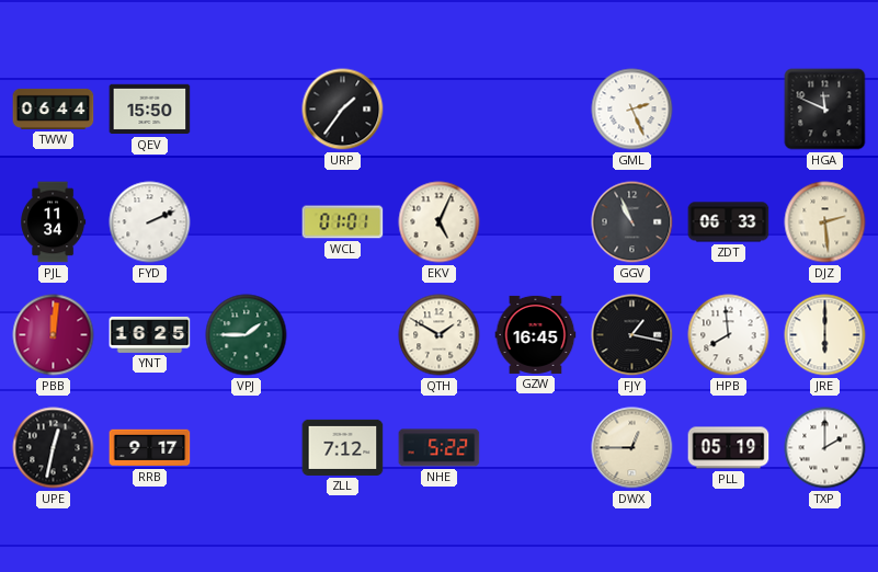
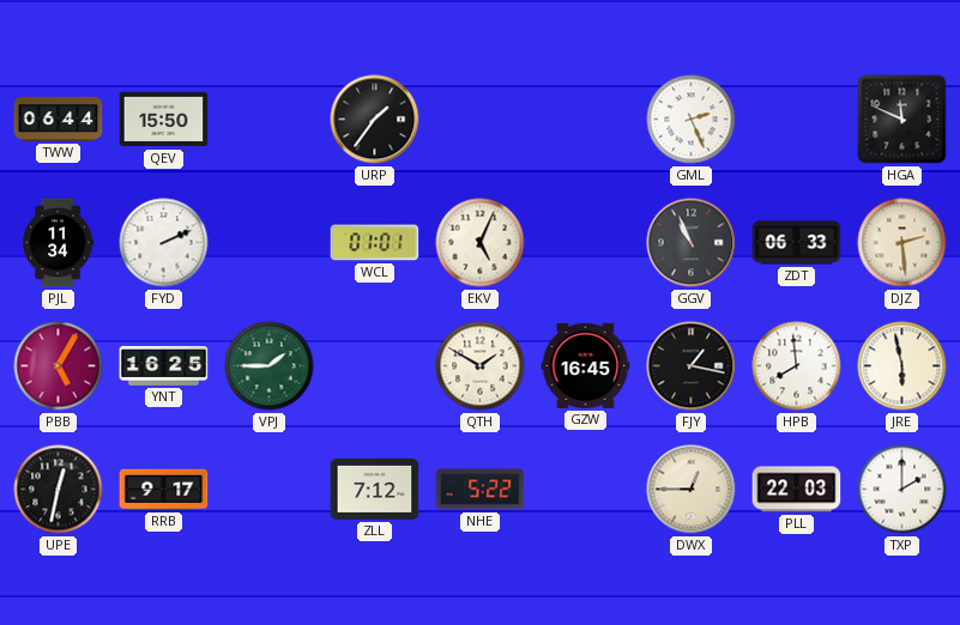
PBB: 12:01 -> 5:05 (59, 366)
JRE: 6:00 -> 5:58 (902, 366)
PLL: 05:19 -> 22:03 (797, 490)
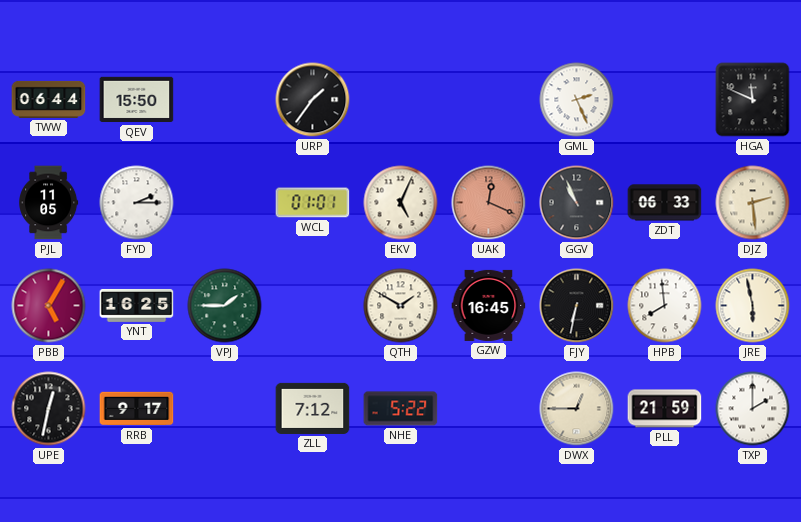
PJL: 11:34 -> 11:05 (49, 203)
FYD: 2:11 -> 2:15 (137, 203)
UAK: none -> 12:19 (489, 203)
FJY: 1:17 -> 6:32 (577, 306)
PLL: 22:03 -> 21:59 (665, 409)
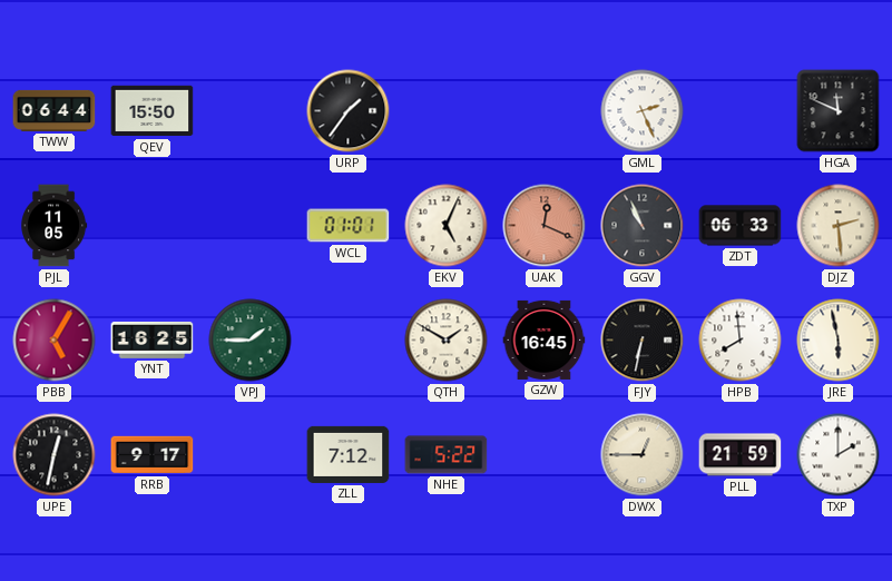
FYD: 2:15 -> none (137, 203)
